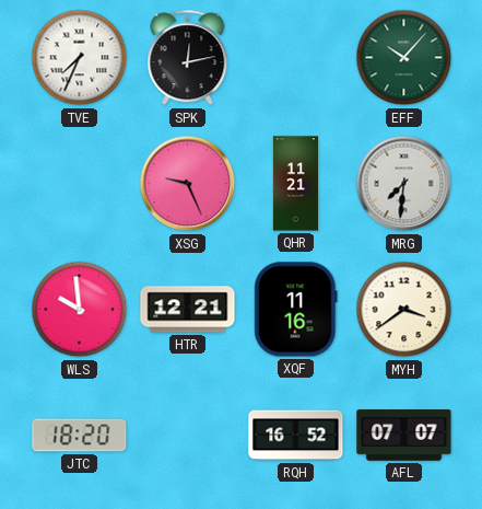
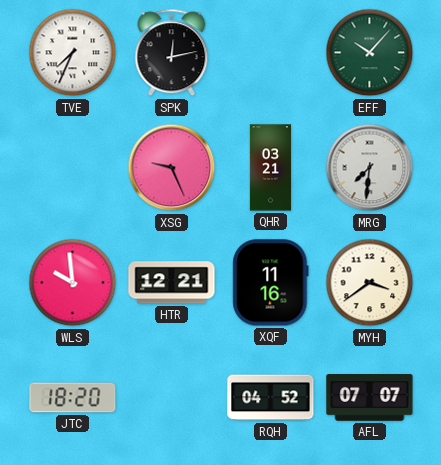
QHR: 11:21 -> 03:21 (270, 168)
RQH: 16:52 -> 04:52 (271, 398)
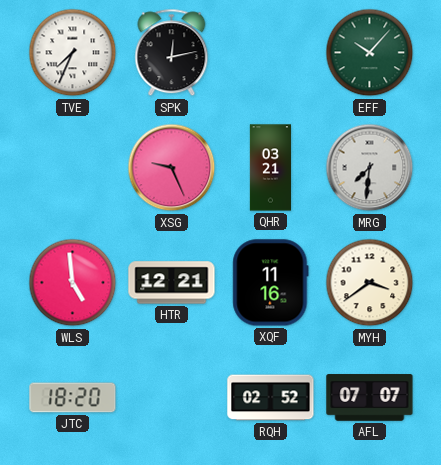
WLS: 9:59 -> 4:59 (73, 283)
RQH: 04:52 -> 02:52 (271, 398)
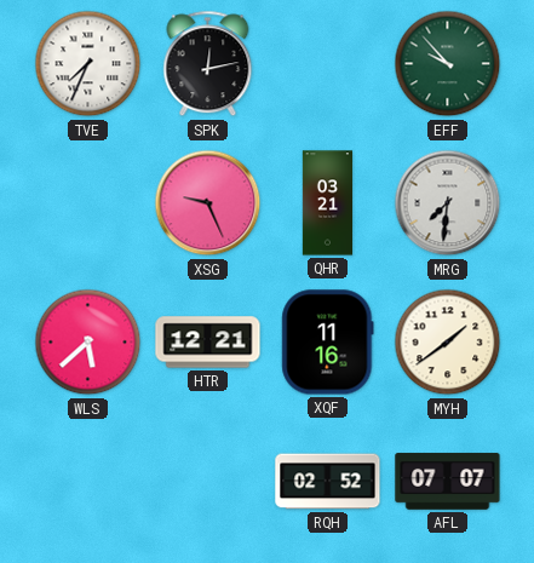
EFF: 10:07 -> 9:53 (448, 64)
WLS: 4:59 -> 5:38 (88, 343)
MYH: 3:39 -> 1:39 (448, 343)
JTC: 18:20 -> none (73, 398)
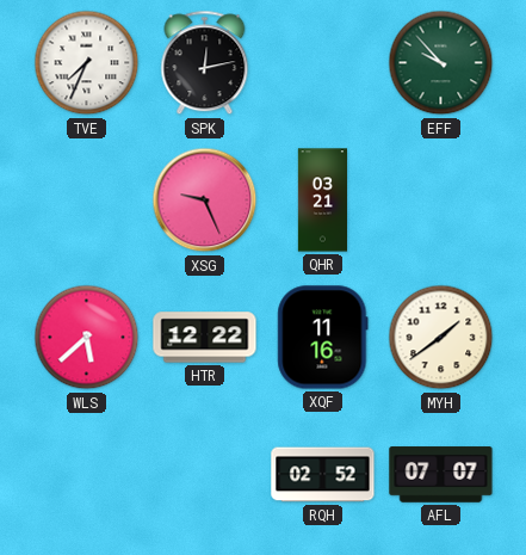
MRG: 7:31 -> none (448, 203)
HTR: 12:21 -> 12:22 (205, 338)
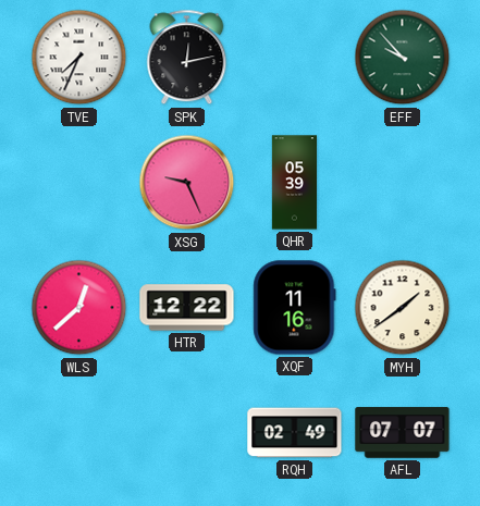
QHR: 03:21 -> 05:39 (294, 183)
WLS: 5:38 -> 12:38 (79, 308)
RQH: 02:52 -> 02:49 (295, 433)
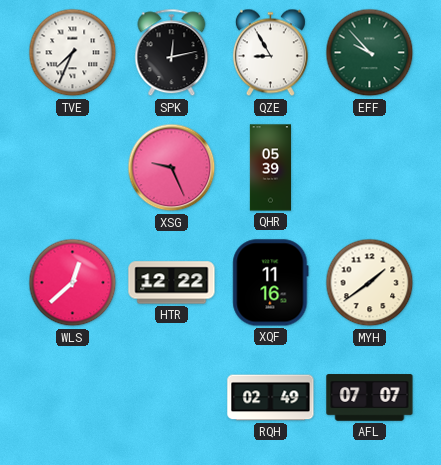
QZE: none -> 8:55 (270, 53)
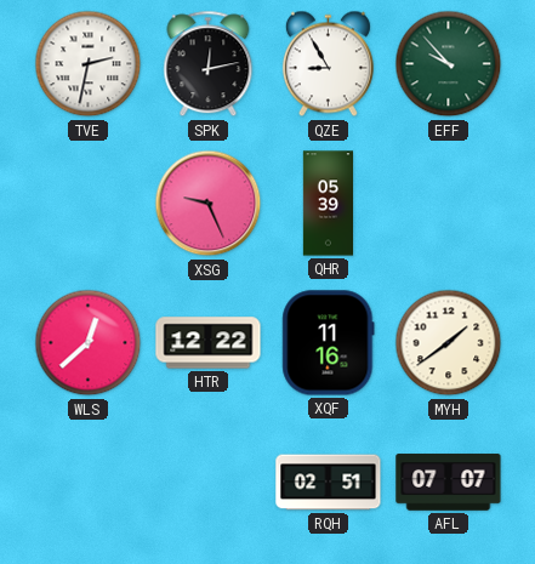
TVE: 7:34 -> 2:32 (89, 64)
RQH: 02:49 -> 02:51 (329, 483)
